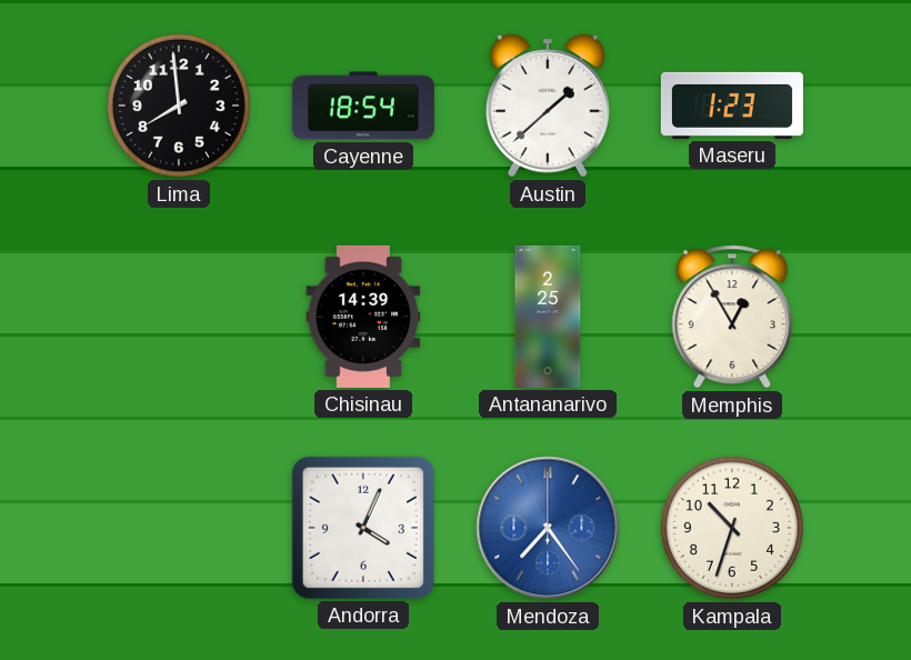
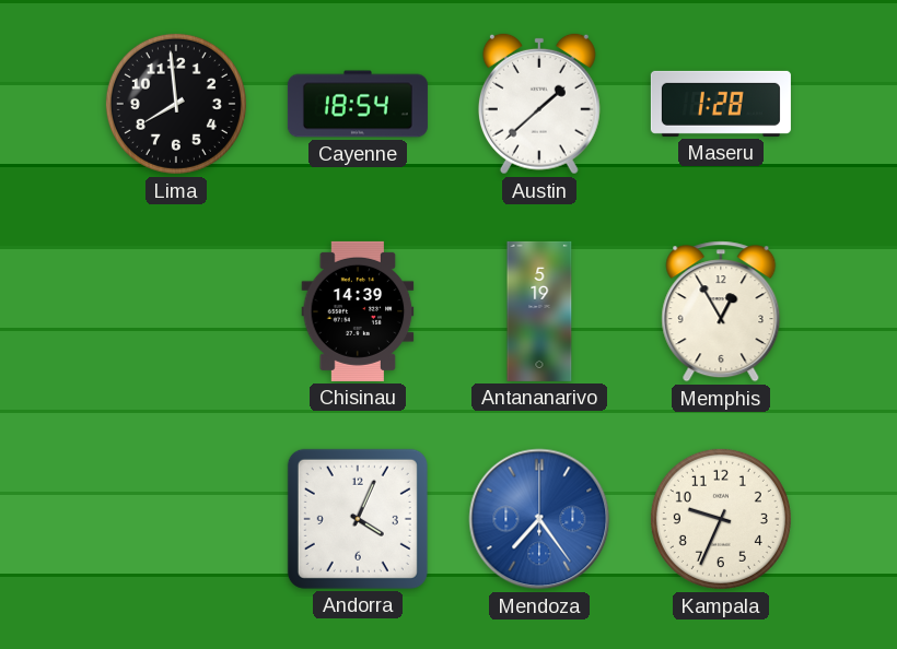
Maseru: 1:23 -> 1:28 (721, 104)
Antananarivo: 2:25 -> 5:19 (539, 311)
Kampala: 10:33 -> 9:34 (721, 519)
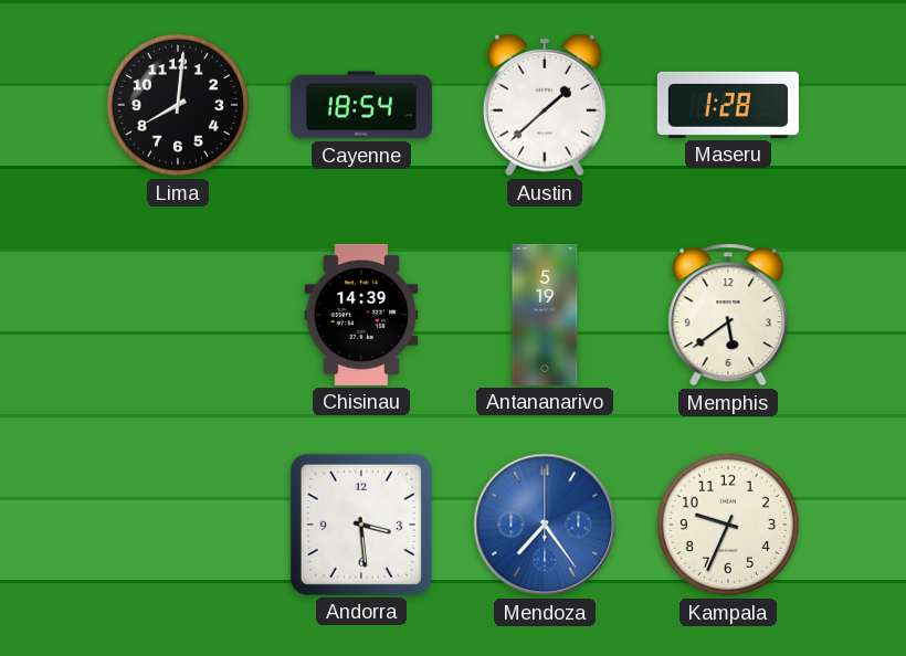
Lima: 7:59 -> 8:01 (178, 105)
Memphis: 12:55 -> 5:39 (728, 315)
Andorra: 4:04 -> 3:29 (361, 525)
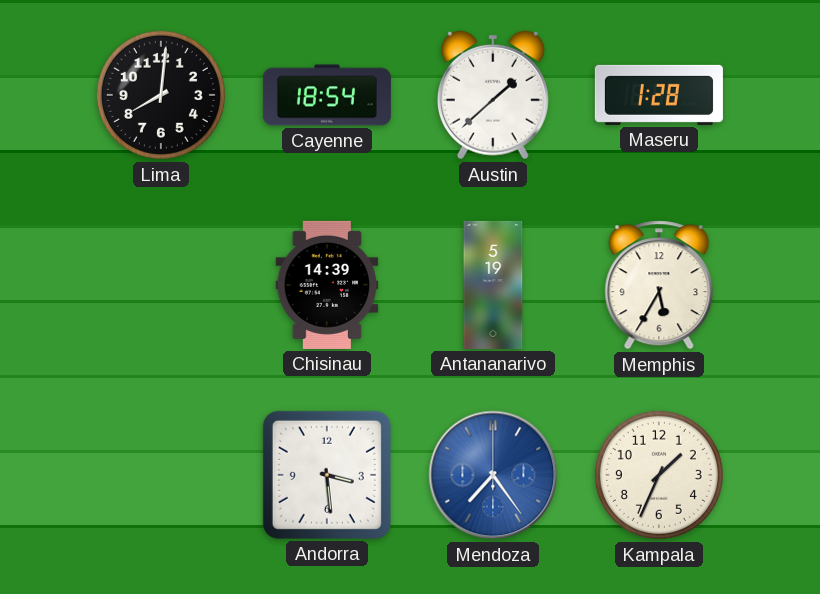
Memphis: 5:39 -> 5:35 (659, 285)
Kampala: 9:34 -> 1:34 (659, 475)
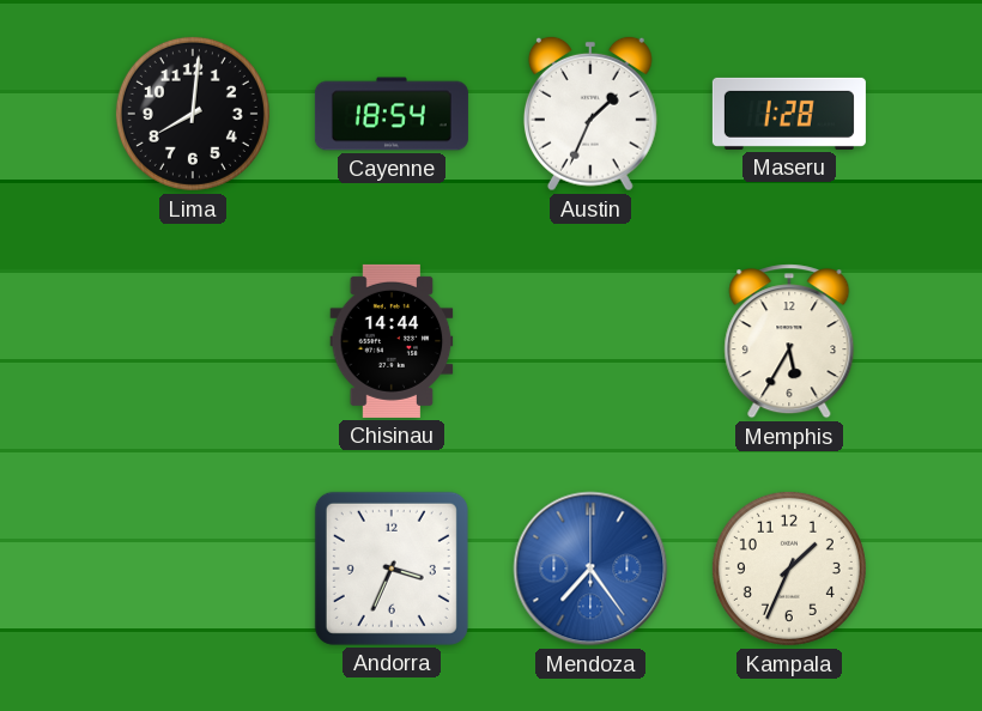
Austin: 1:38 -> 1:34 (590, 114)
Chisinau: 14:39 -> 14:44 (392, 341)
Antananarivo: 5:19 -> none (493, 285)
Andorra: 3:29 -> 3:34 (392, 569)
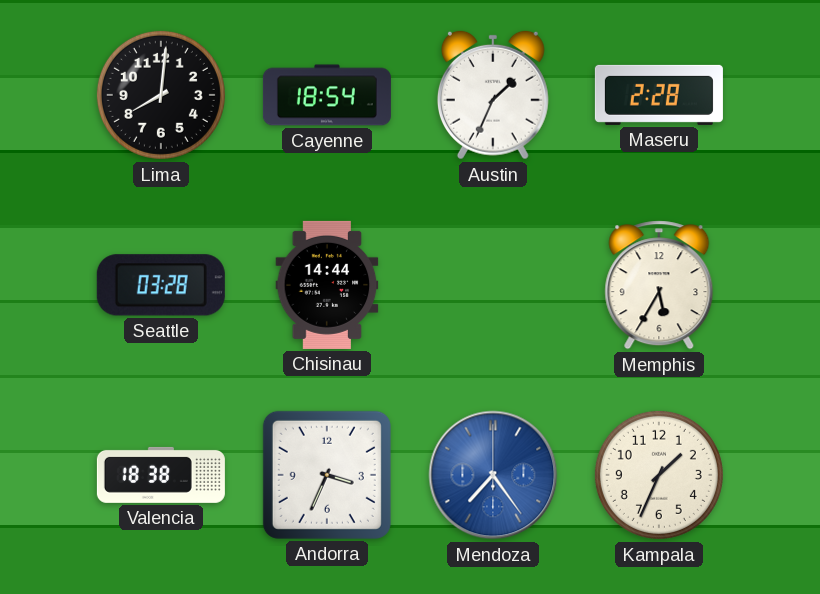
Maseru: 1:28 -> 2:28 (659, 95)
Seattle: none -> 03:28 (161, 285)
Valencia: none -> 18:38 (161, 475)
